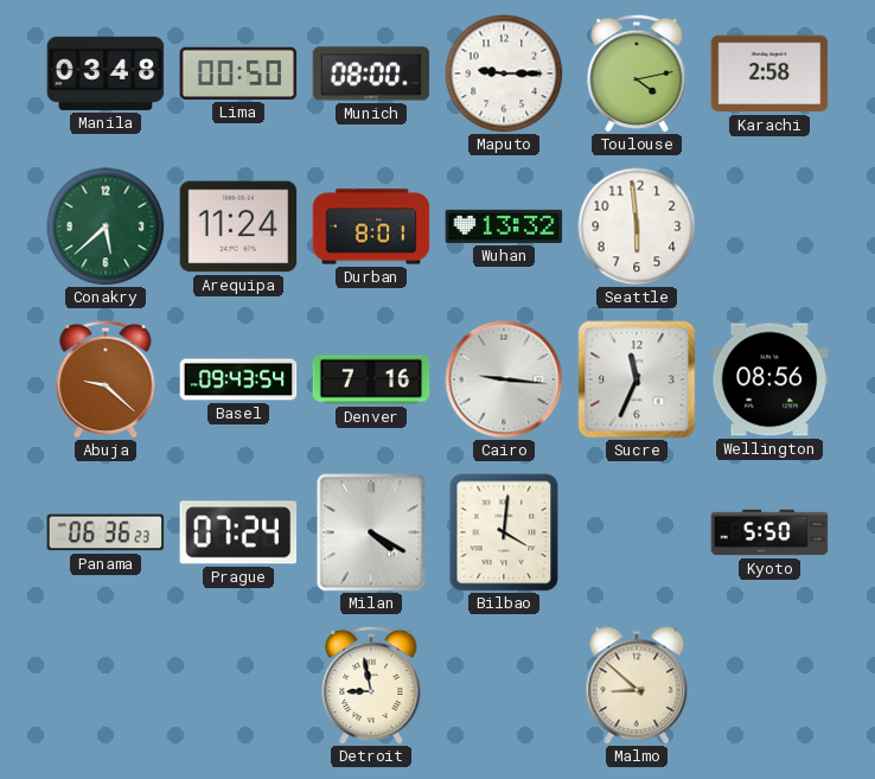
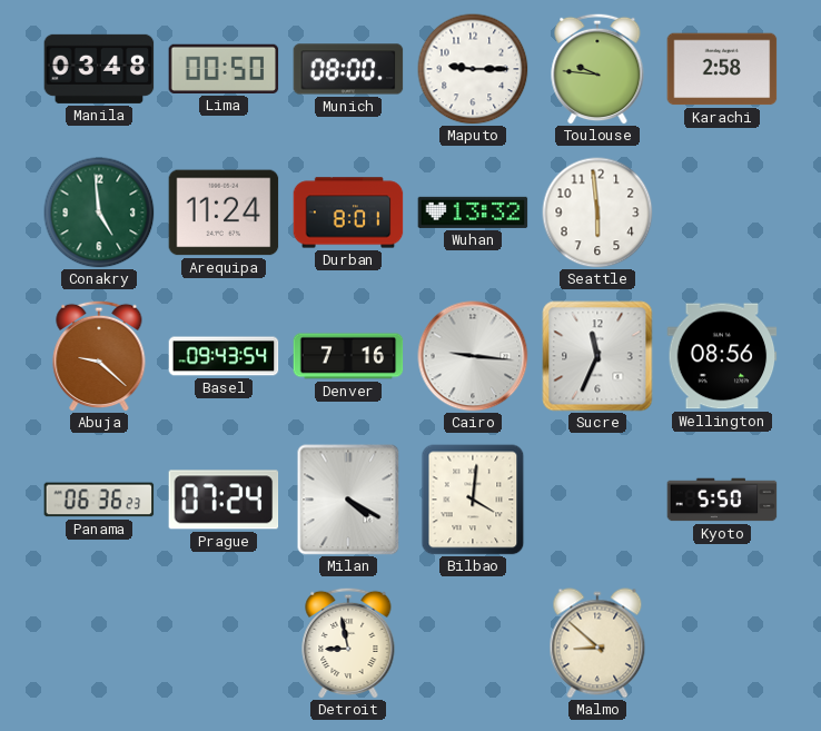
Toulouse: 4:13 -> 9:46 (597, 69)
Conakry: 5:38 -> 4:59 (99, 213)
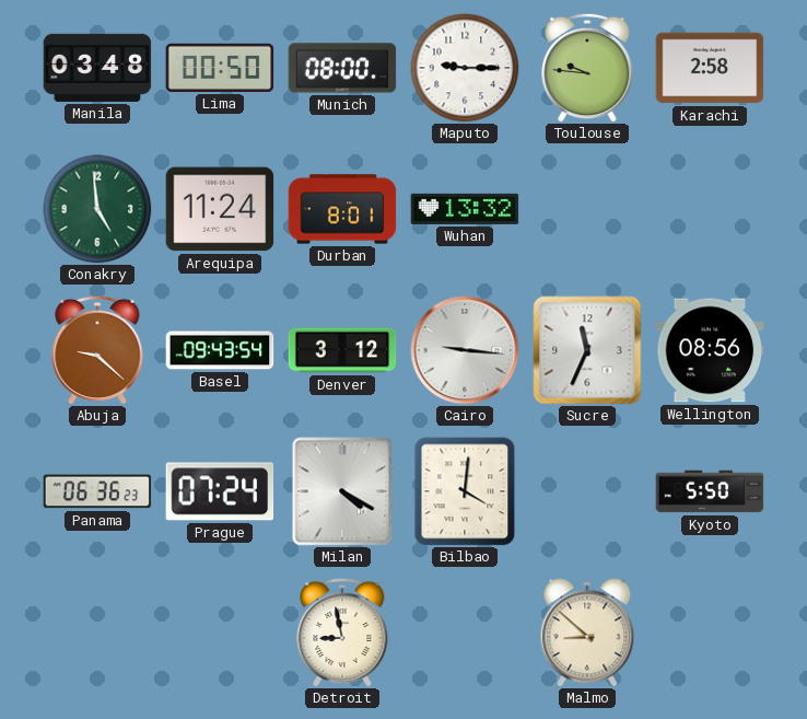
Seattle: 5:59 -> none (597, 213)
Denver: 7:16 -> 3:12 (342, 350)
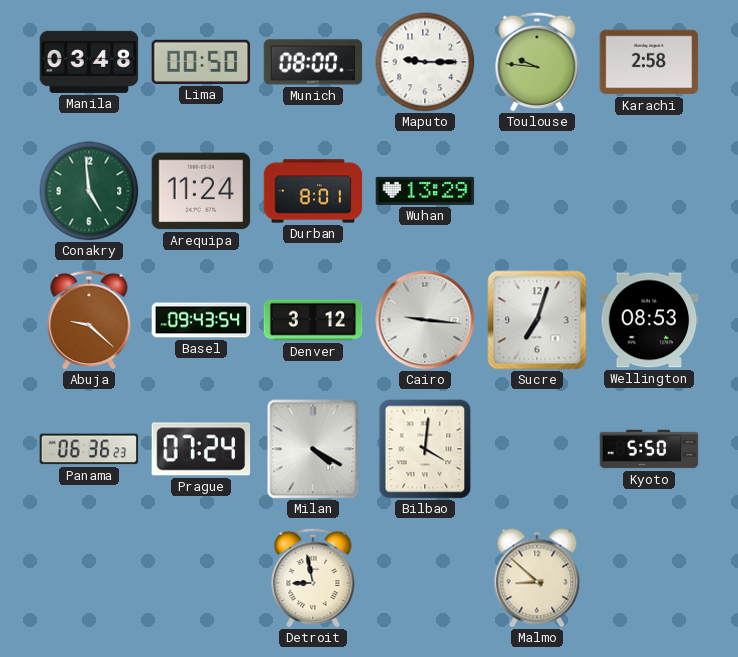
Wuhan: 13:32 -> 13:29 (425, 191)
Sucre: 11:34 -> 7:03 (537, 320)
Wellington: 08:56 -> 08:53 (649, 320)
